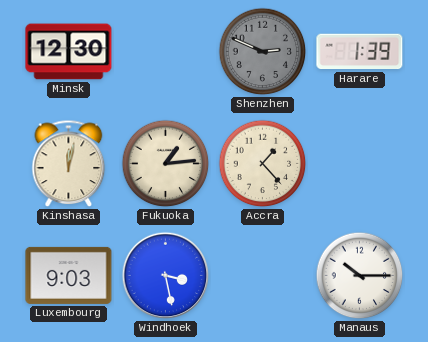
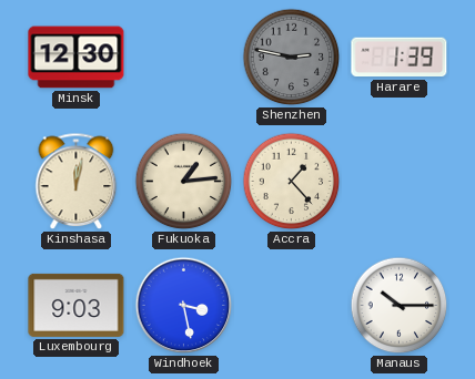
Shenzhen: 2:49 -> 2:47 (292, 58)
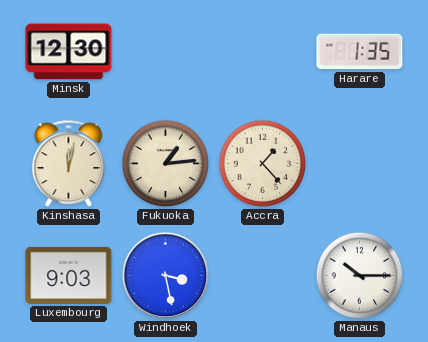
Shenzhen: 2:47 -> none (292, 58)
Harare: 1:39 -> 1:35 (360, 52)
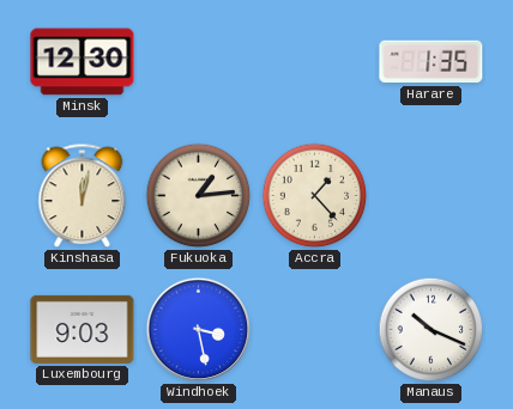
Manaus: 10:15 -> 10:19 (431, 330)
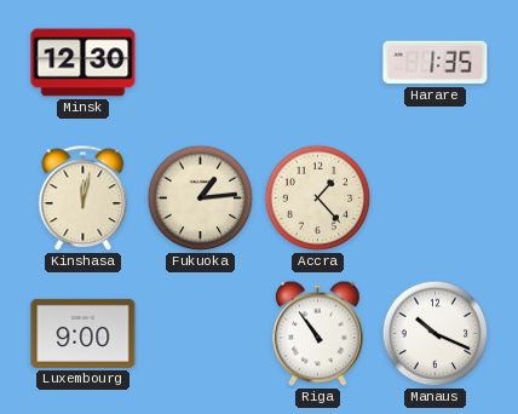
Luxembourg: 9:03 -> 9:00 (84, 333)
Windhoek: 3:28 -> none (199, 330)
Riga: none -> 10:54 (318, 334)
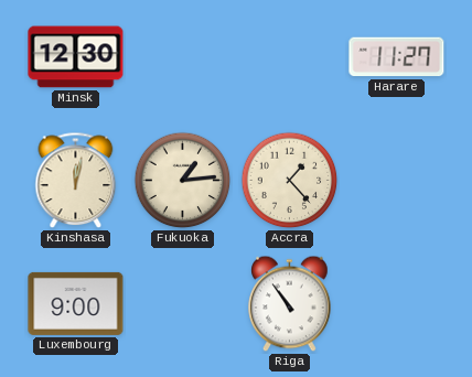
Harare: 1:35 -> 11:27 (397, 57)
Manaus: 10:19 -> none (436, 334)
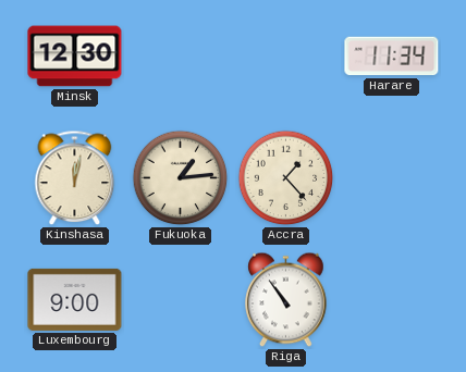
Harare: 11:27 -> 11:34 (392, 57)
